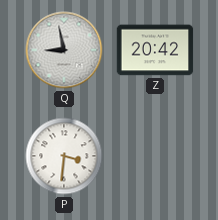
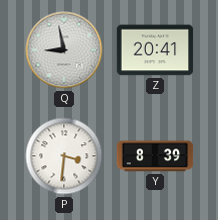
Z: 20:42 -> 20:41 (155, 50)
Y: none -> 8:39 (155, 156)
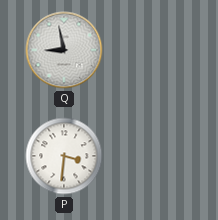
Z: 20:41 -> none (155, 50)
Y: 8:39 -> none (155, 156)
